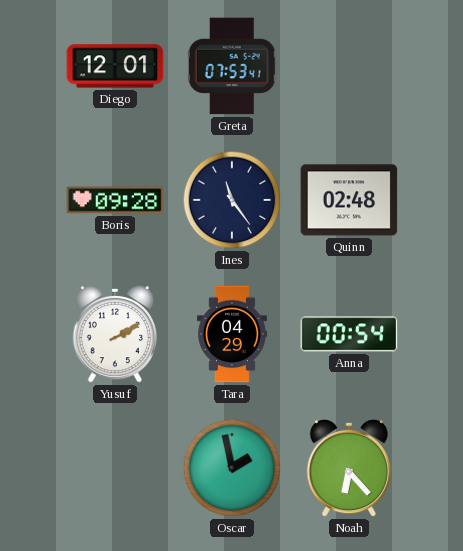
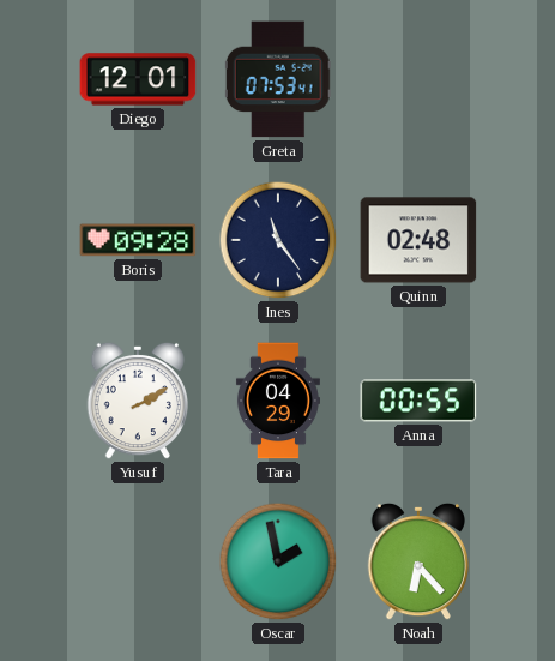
Anna: 00:54 -> 00:55 (418, 401)
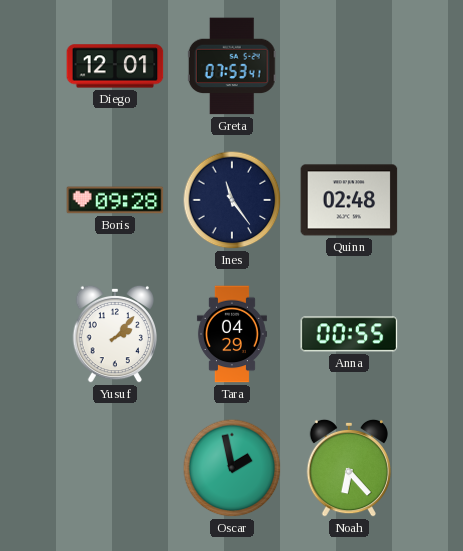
Yusuf: 2:10 -> 2:07 (114, 334)
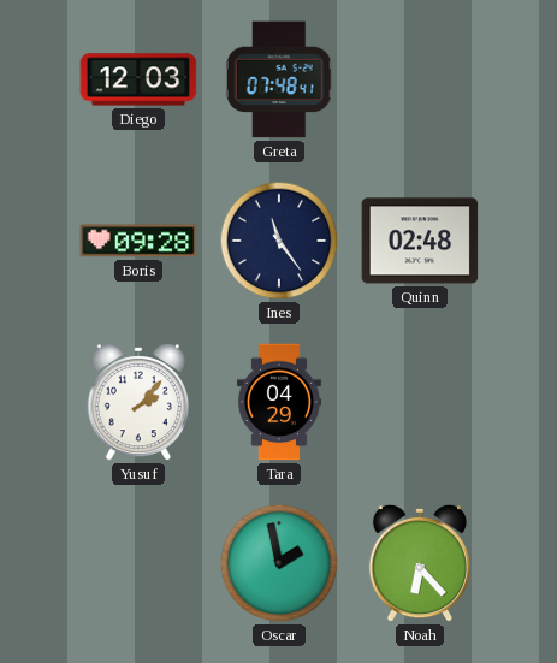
Diego: 12:01 -> 12:03 (138, 79)
Greta: 07:53 -> 07:48 (279, 79)
Anna: 00:55 -> none (349, 334)
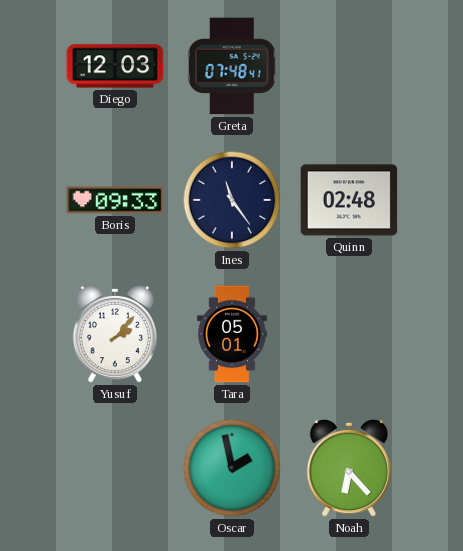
Boris: 09:28 -> 09:33 (115, 200)
Tara: 04:29 -> 05:01 (232, 334)
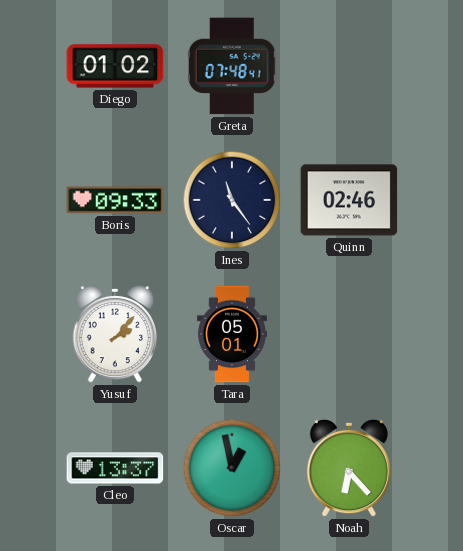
Diego: 12:03 -> 01:02 (115, 66)
Quinn: 02:48 -> 02:46 (349, 200)
Cleo: none -> 13:37 (115, 468)
Oscar: 1:58 -> 12:58 (232, 468)
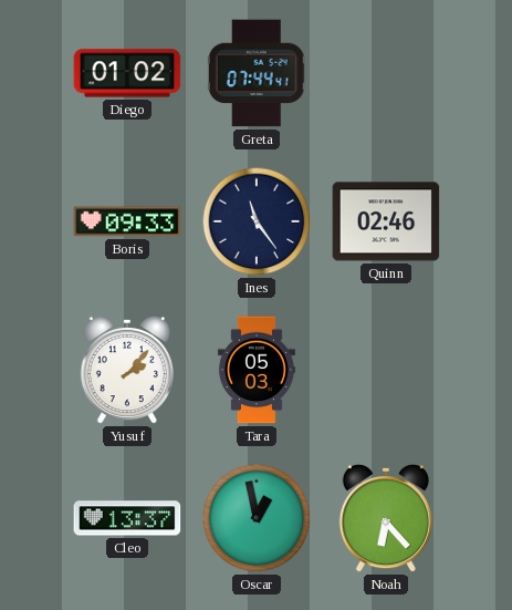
Greta: 07:48 -> 07:44 (257, 73)
Tara: 05:01 -> 05:03 (257, 370)
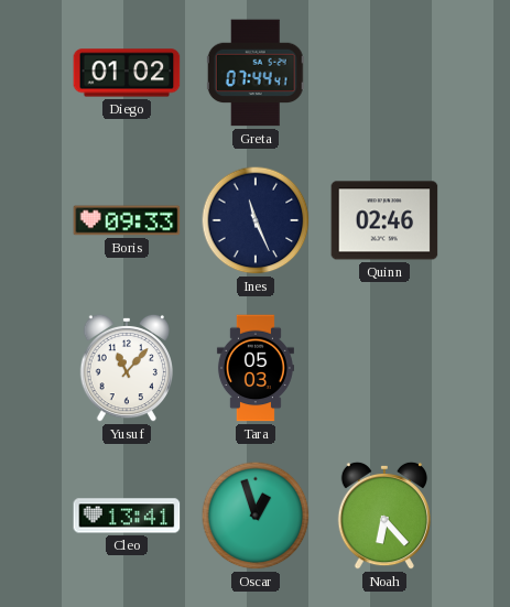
Ines: 11:24 -> 11:26 (256, 220)
Yusuf: 2:07 -> 11:07 (126, 368)
Cleo: 13:37 -> 13:41 (127, 516)
Oscar: 12:58 -> 12:57 (256, 516)
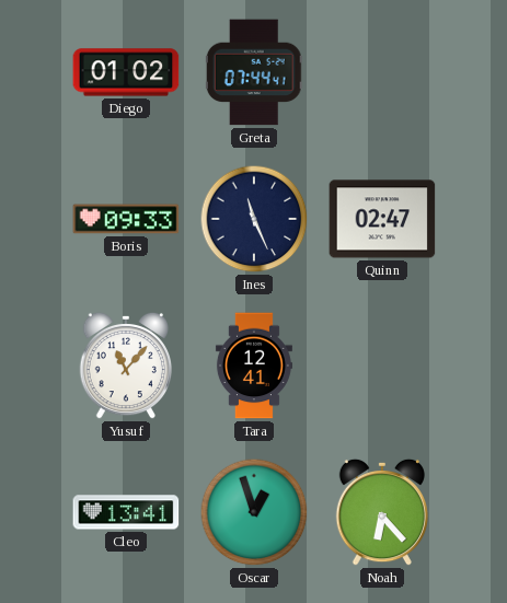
Quinn: 02:46 -> 02:47 (382, 219)
Tara: 05:03 -> 12:41 (254, 366)
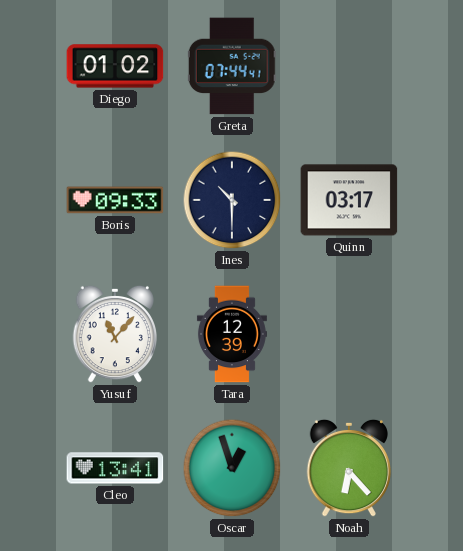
Ines: 11:26 -> 10:30 (232, 200)
Quinn: 02:47 -> 03:17 (349, 200)
Tara: 12:41 -> 12:39 (232, 334)
